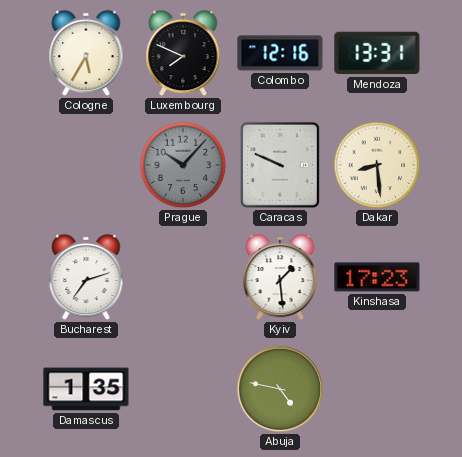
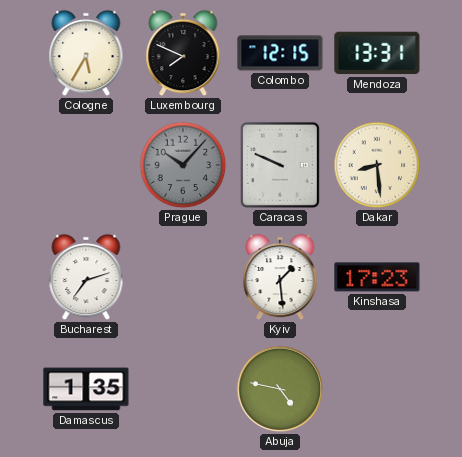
Colombo: 12:16 -> 12:15 (280, 53)
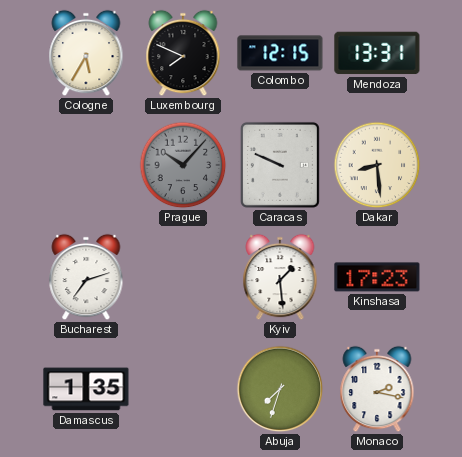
Abuja: 4:47 -> 7:33 (280, 389)
Monaco: none -> 2:17 (377, 389)
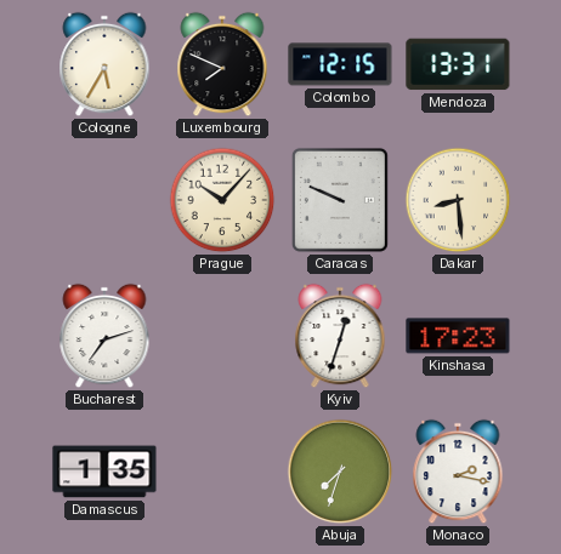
Prague dial: grey -> cream (222, 200)
Kyiv: 1:29 -> 12:33 (340, 336)
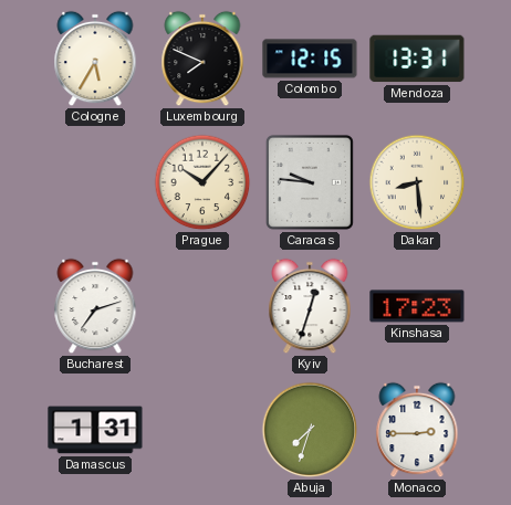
Caracas: 9:49 -> 9:46 (310, 182)
Damascus: 1:35 -> 1:31 (95, 430)
Monaco: 2:17 -> 2:45 (417, 430)
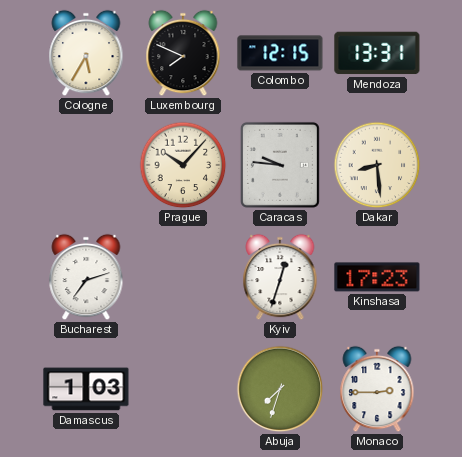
Damascus: 1:31 -> 1:03 (86, 389)
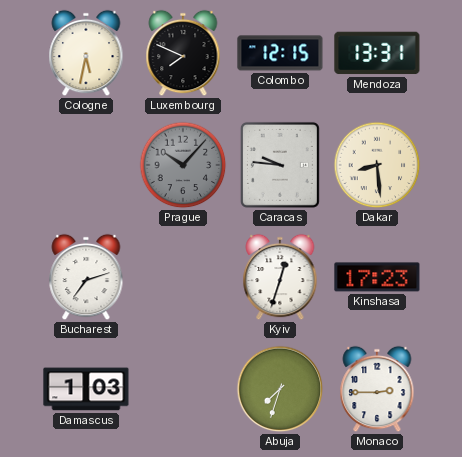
Cologne: 5:35 -> 5:32 (86, 53)
Prague dial: cream -> grey (183, 165)
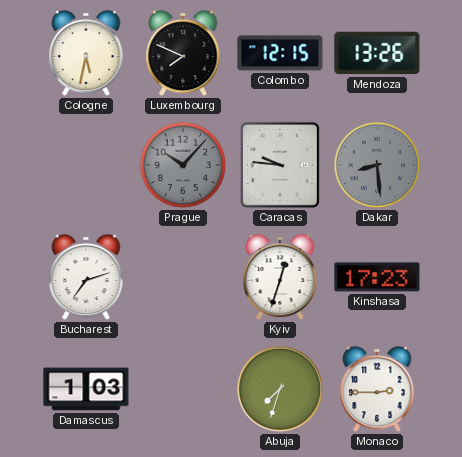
Mendoza: 13:31 -> 13:26 (377, 53)
Dakar dial: cream -> grey (377, 165)
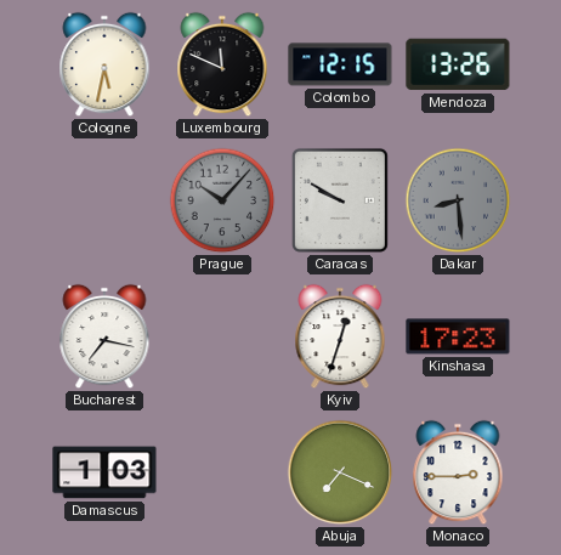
Luxembourg: 7:49 -> 11:49 (222, 64)
Caracas: 9:46 -> 9:50 (340, 200)
Bucharest: 7:12 -> 7:17 (104, 336)
Abuja: 7:33 -> 7:19 (340, 472)
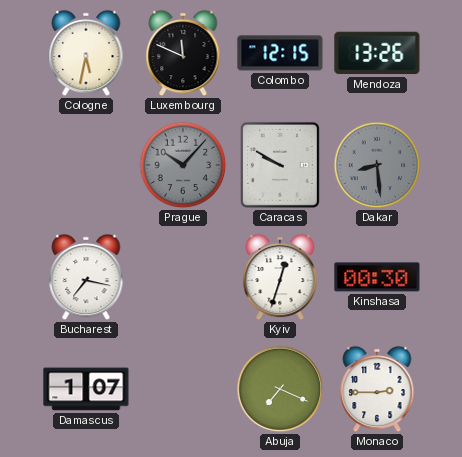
Kinshasa: 17:23 -> 00:30 (377, 277)
Damascus: 1:03 -> 1:07 (86, 389)
